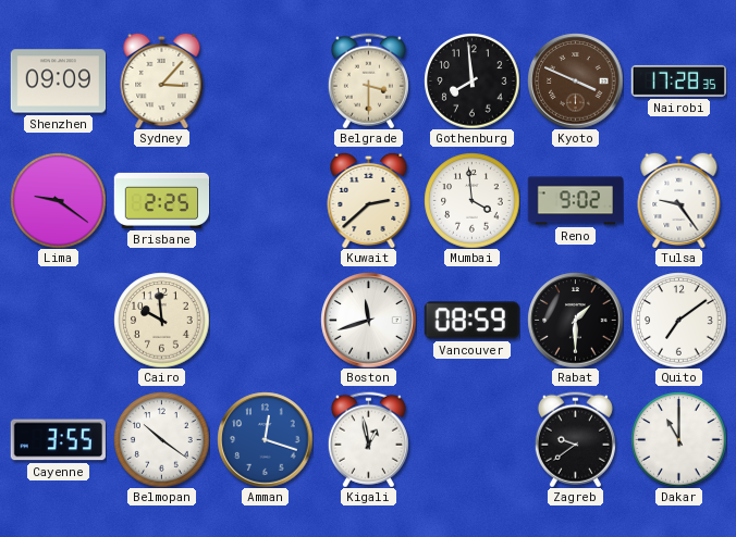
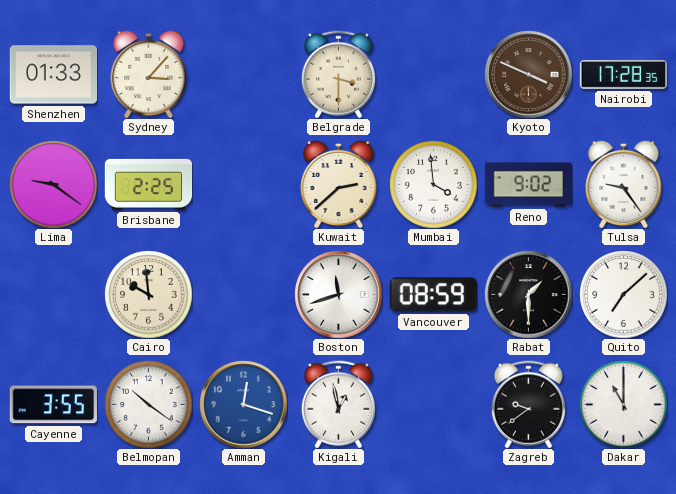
Shenzhen: 09:09 -> 01:33 (53, 75)
Gothenburg: 7:59 -> none (471, 80)
Quito: 7:09 -> 7:08 (623, 294)
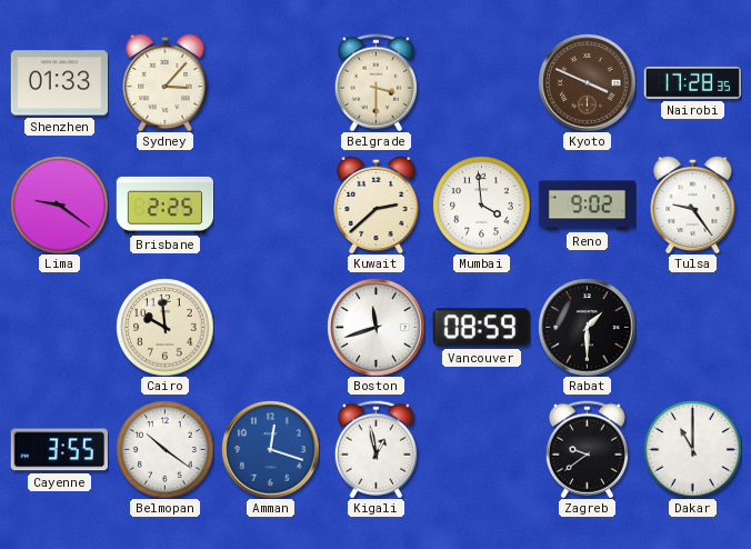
Quito: 7:08 -> none (623, 294)
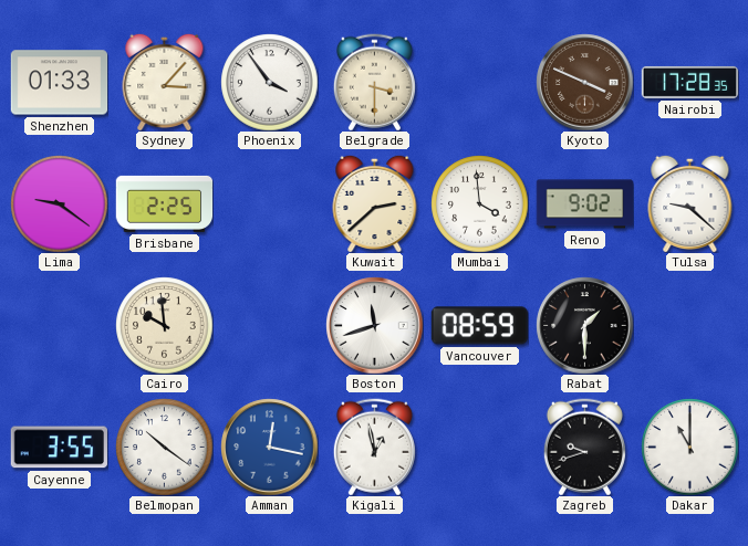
Phoenix: none -> 3:54 (269, 82)
Tulsa: 9:24 -> 9:22 (690, 203)
Amman: 12:18 -> 12:17 (269, 447)
Zagreb: 9:39 -> 9:42 (584, 447)
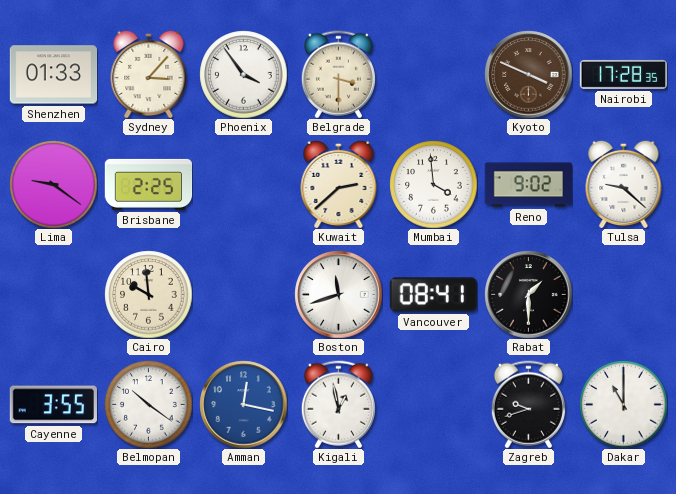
Vancouver: 08:59 -> 08:41 (433, 295)
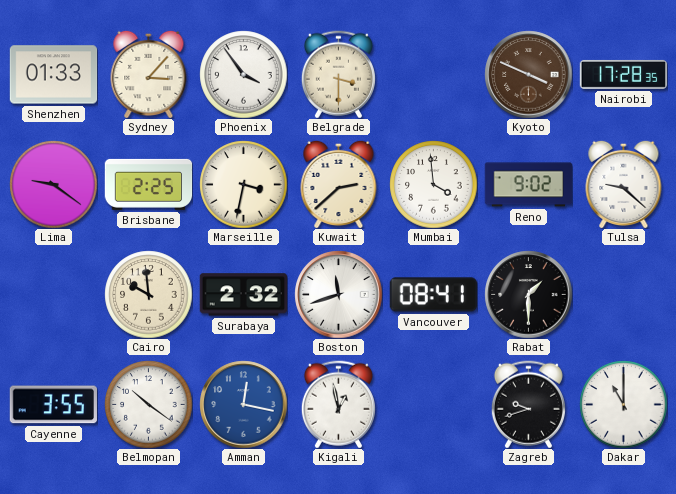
Marseille: none -> 3:32 (243, 184)
Surabaya: none -> 2:32 (243, 295)
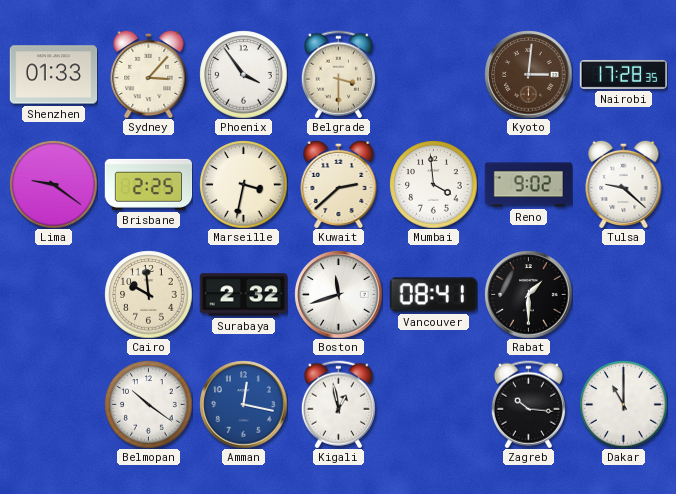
Kyoto: 3:49 -> 3:01 (528, 74)
Cayenne: 3:55 -> none (53, 405)
Zagreb: 9:42 -> 10:16 (528, 404)
